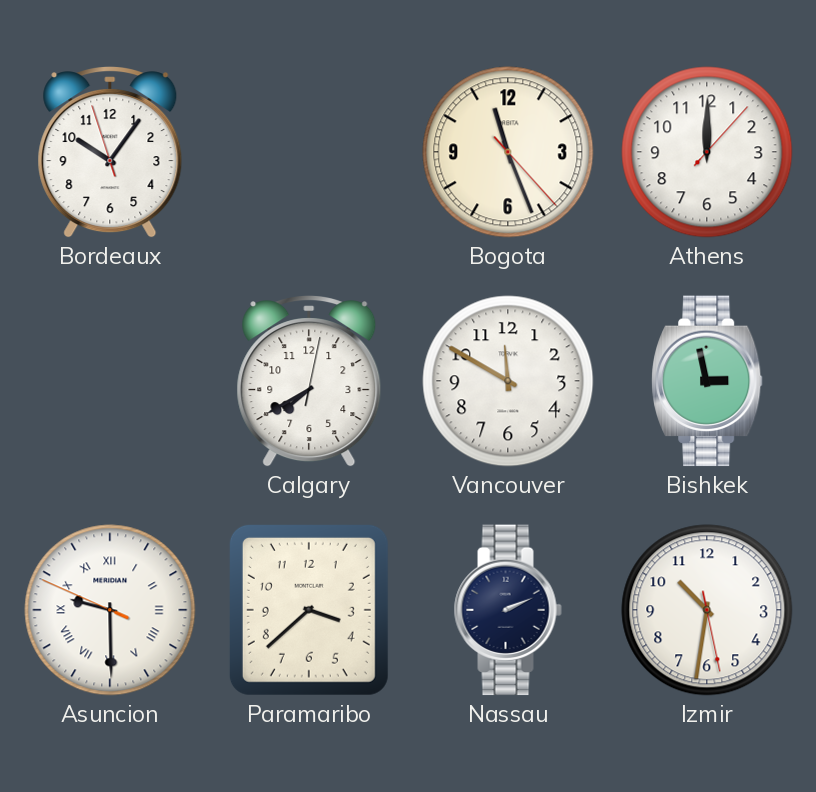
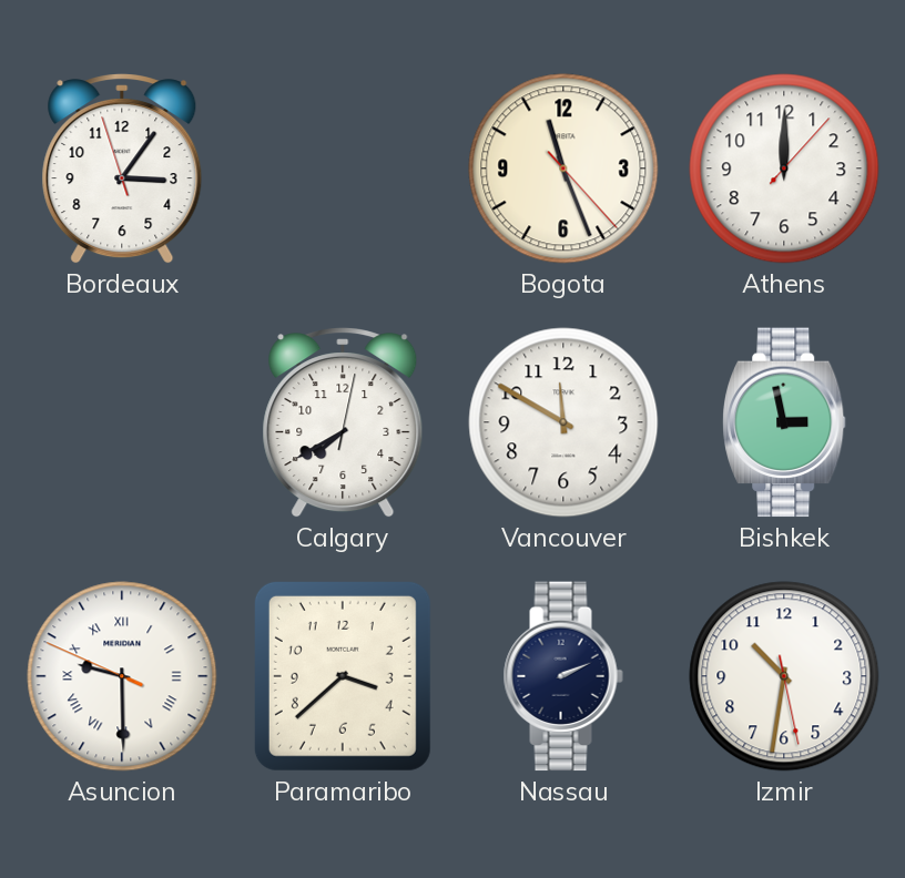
Bordeaux: 10:05 -> 3:05 (122, 170)
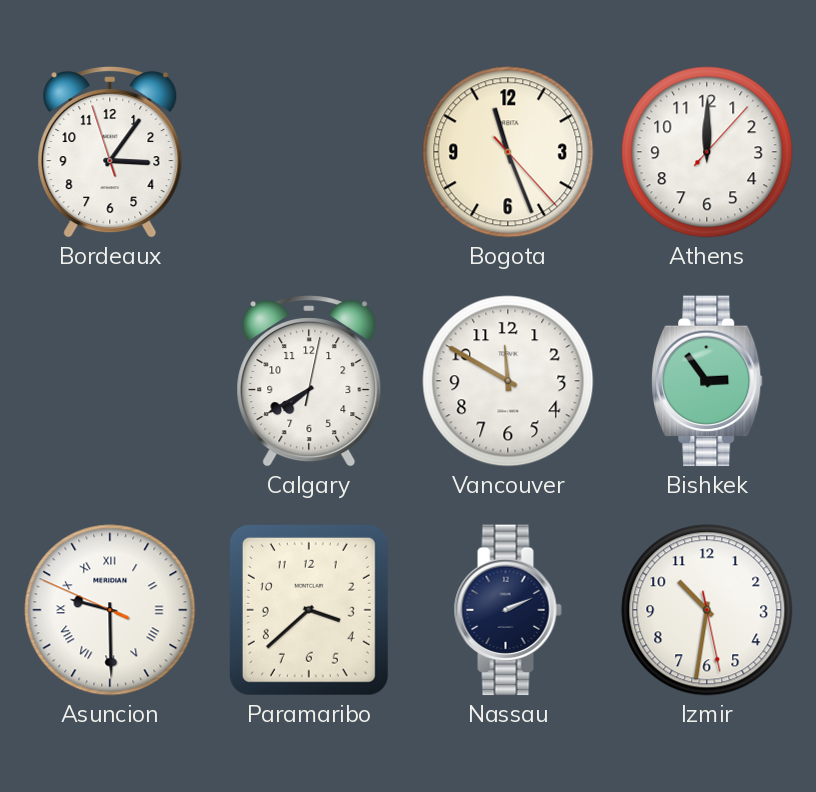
Bishkek: 2:58 -> 2:54 (707, 381)
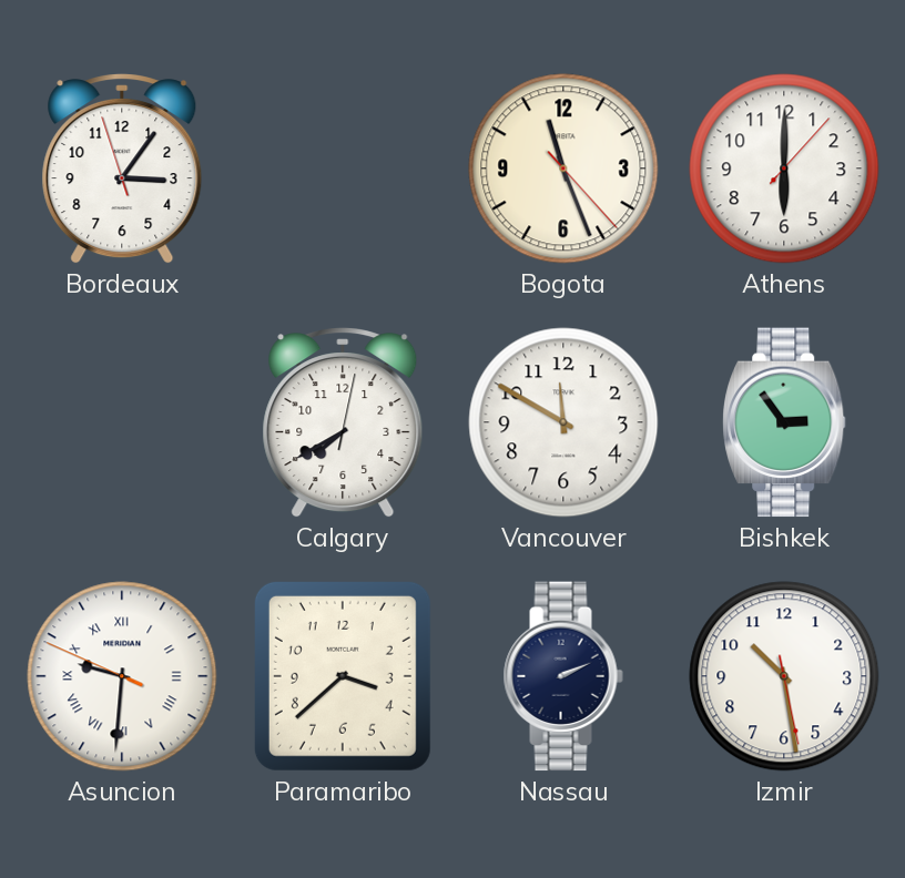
Athens: 12:00 -> 6:00 (784, 169)
Asuncion: 9:29 -> 9:30 (122, 676)
Izmir: 10:31 -> 10:28 (784, 676)
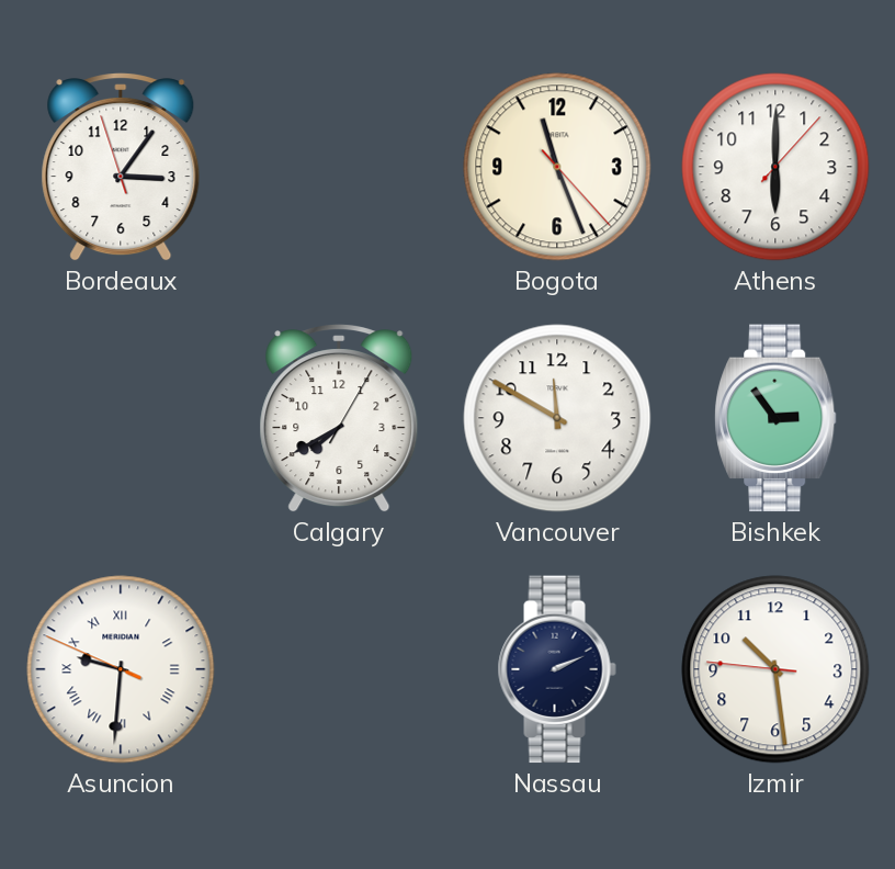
Calgary: 7:40:02 -> 7:40:05 (339, 419)
Paramaribo: 3:38 -> none (343, 676)
Izmir: 10:28:28 -> 10:28:46 (775, 669)
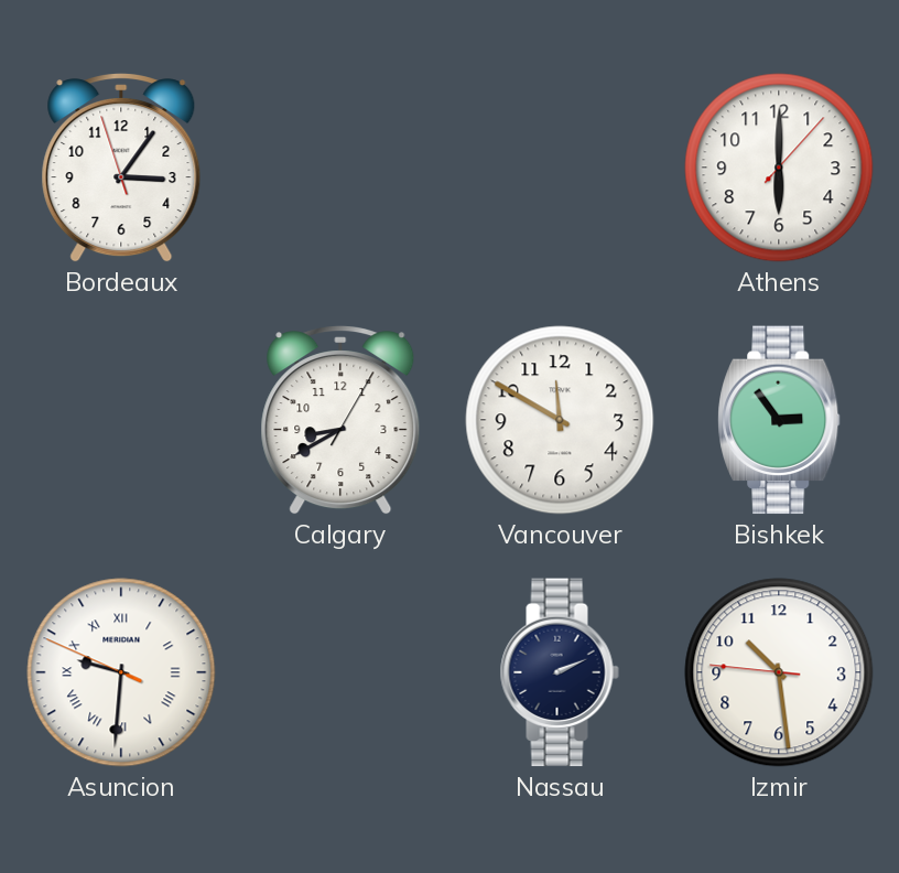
Bogota: 11:26 -> none (557, 167)
Calgary: 7:40 -> 8:40 (340, 421)
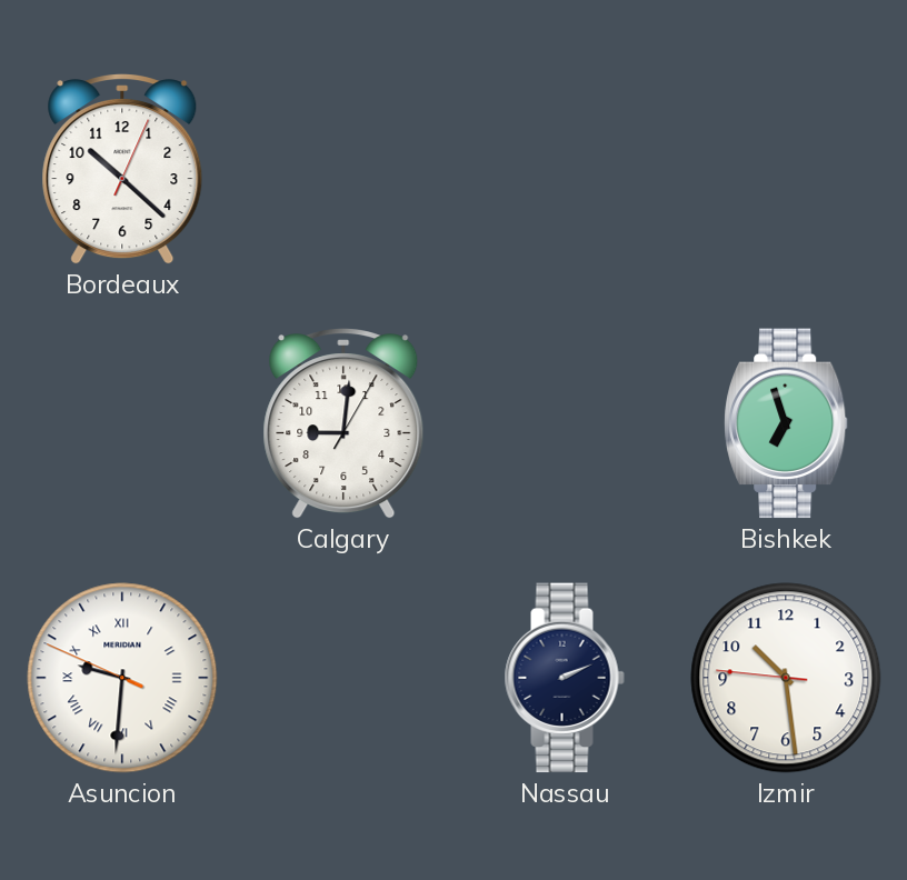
Bordeaux: 3:05 -> 10:22 (122, 170)
Athens: 6:00 -> none (779, 168)
Calgary: 8:40 -> 9:01 (343, 424)
Vancouver: 11:50 -> none (560, 420)
Bishkek: 2:54 -> 6:57 (786, 423)
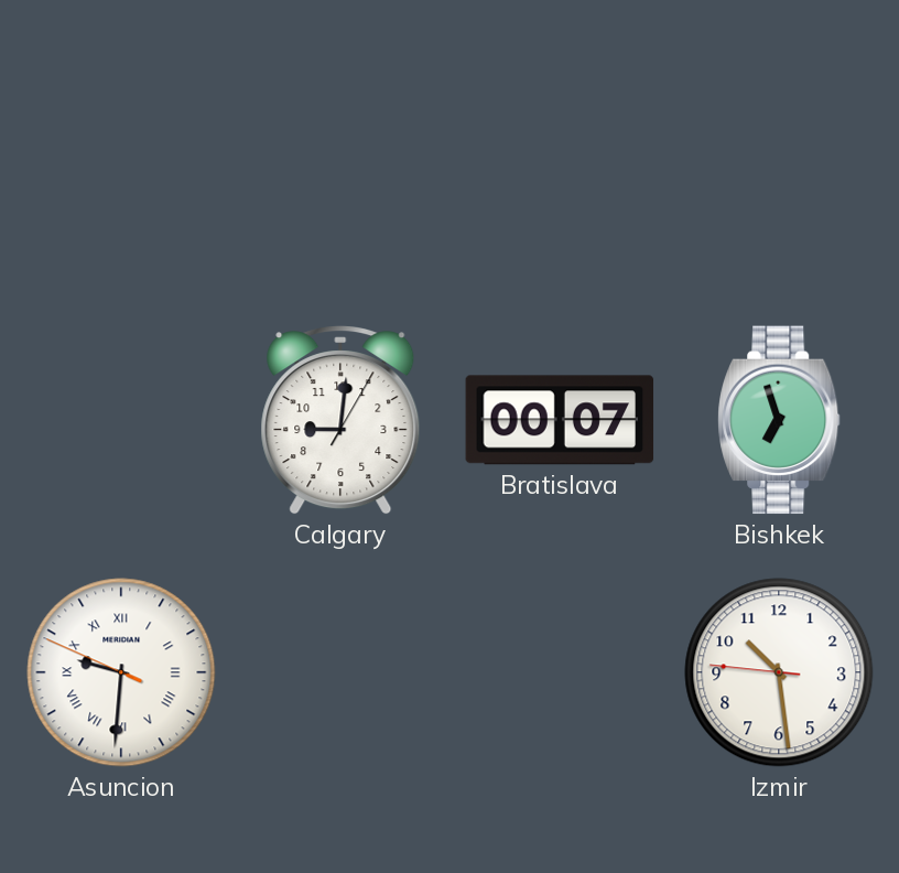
Bordeaux: 10:22 -> none (122, 170)
Bratislava: none -> 00:07 (560, 420)
Nassau: 2:11 -> none (565, 678)
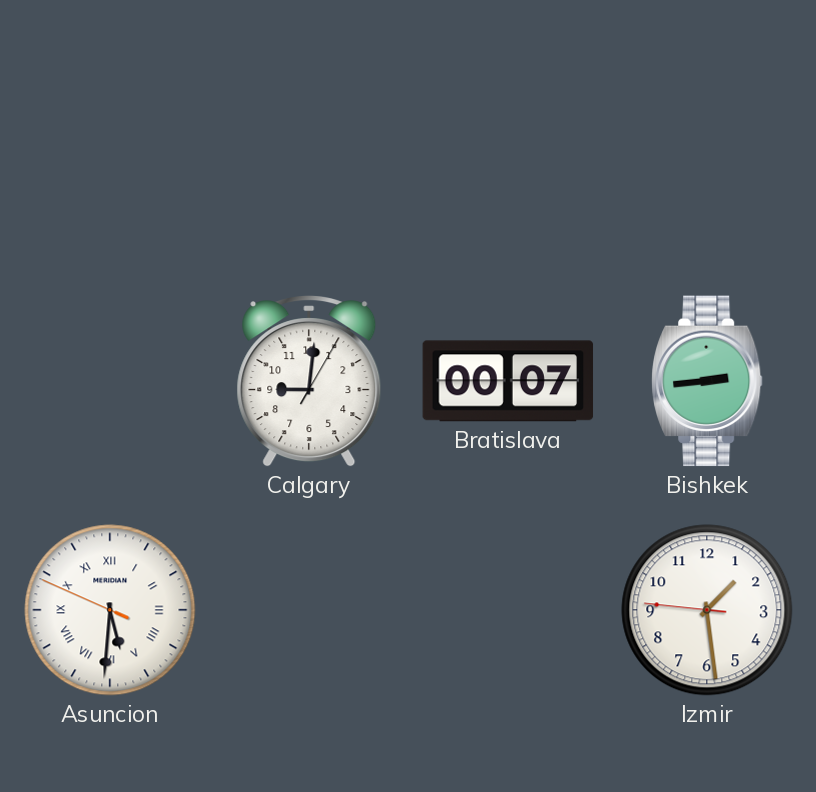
Bishkek: 6:57 -> 2:44 (707, 381)
Asuncion: 9:30 -> 5:30 (110, 610)
Izmir: 10:28 -> 1:28 (707, 610)
